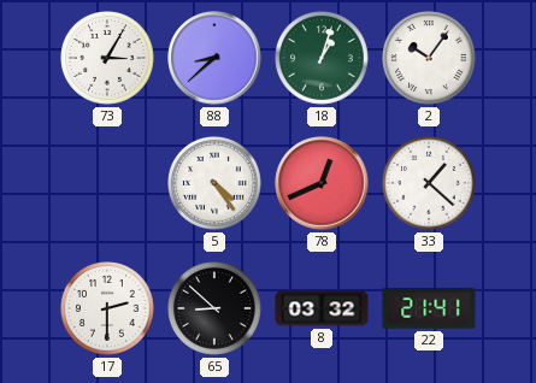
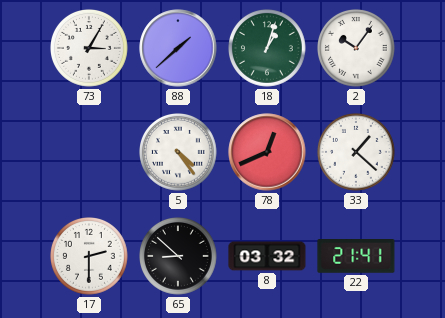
88: 8:38 -> 1:38 (178, 48)
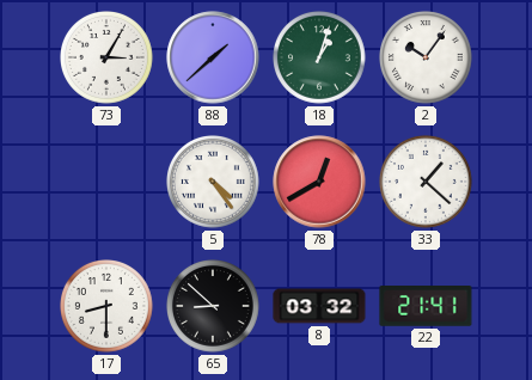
78: 12:41 -> 12:40 (319, 182)
17: 2:30 -> 8:30 (108, 307)
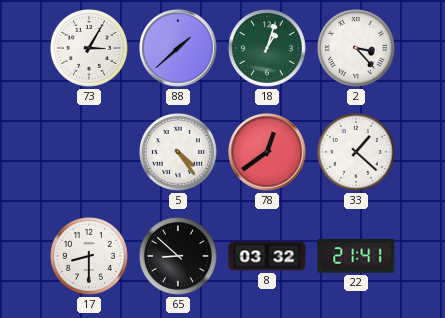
2: 10:06 -> 3:23 (357, 49)
78: 12:40 -> 12:39 (267, 152)
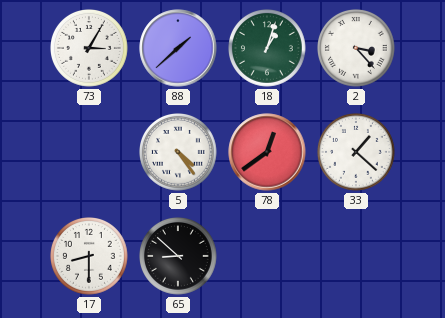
8: 03:32 -> none (267, 256)
22: 21:41 -> none (356, 257)
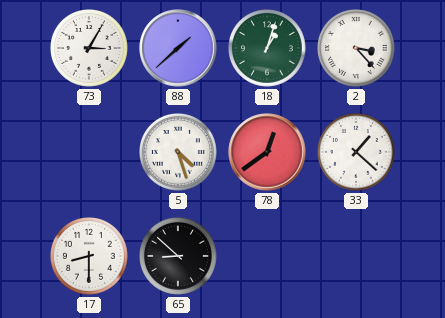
5: 4:24 -> 4:27 (179, 153)
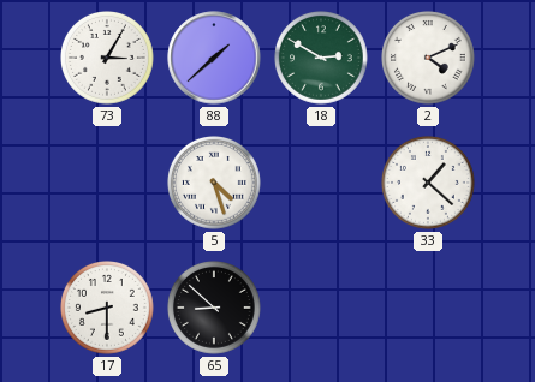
18: 1:03 -> 2:50 (322, 59)
2: 3:23 -> 4:11 (429, 59)
78: 12:39 -> none (267, 152)
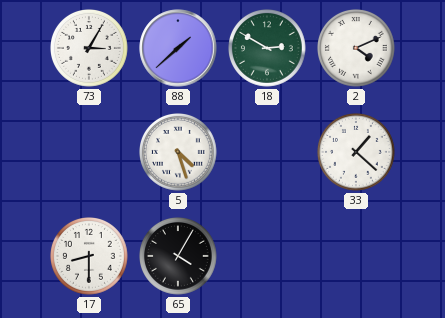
65: 8:52 -> 4:05 (179, 257)
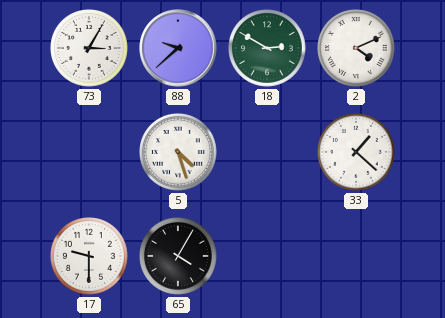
88: 1:38 -> 9:38 (178, 48)
17: 8:30 -> 9:30 (90, 257)
